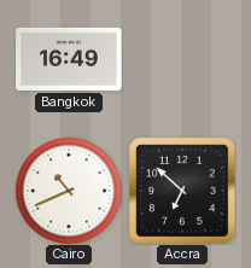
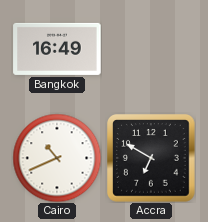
Accra: 6:52 -> 6:50 (152, 159)
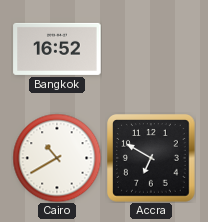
Bangkok: 16:49 -> 16:52 (57, 49)
Cairo: 10:41 -> 10:40 (57, 158)
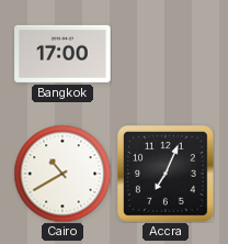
Bangkok: 16:52 -> 17:00 (62, 54)
Accra: 6:50 -> 7:04 (167, 175)
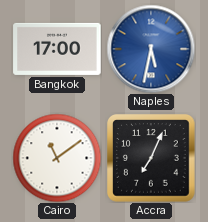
Naples: none -> 5:32 (151, 49)
Cairo: 10:40 -> 11:09 (57, 158)
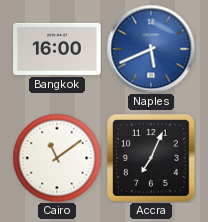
Bangkok: 17:00 -> 16:00 (57, 49)
Naples: 5:32 -> 5:41 (151, 49)
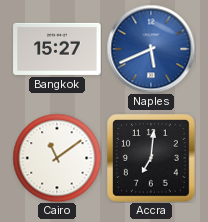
Bangkok: 16:00 -> 15:27 (57, 49)
Accra: 7:04 -> 7:01 (152, 159)
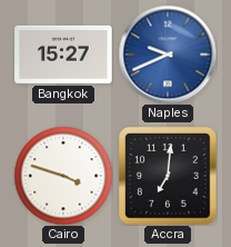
Naples: 5:41 -> 9:41 (168, 55)
Cairo: 11:09 -> 3:48 (63, 176)
